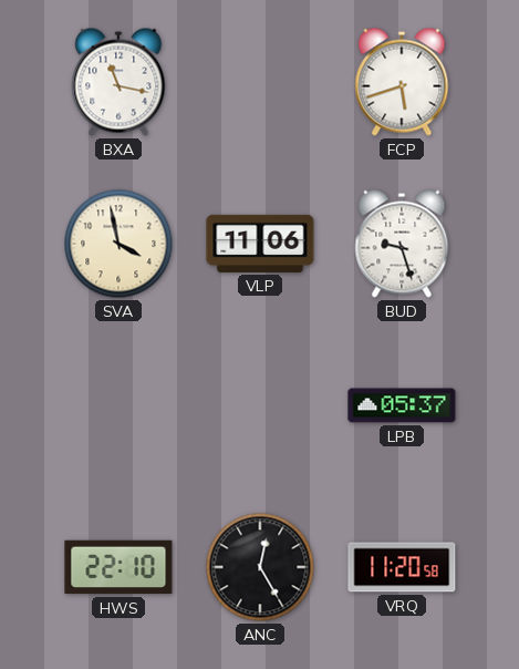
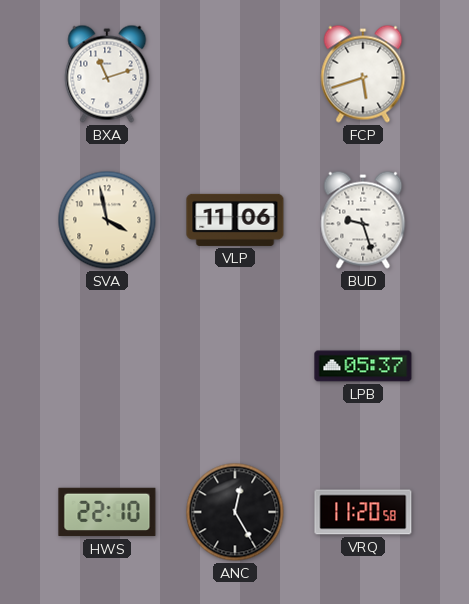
BXA: 11:17 -> 11:12 (107, 74)
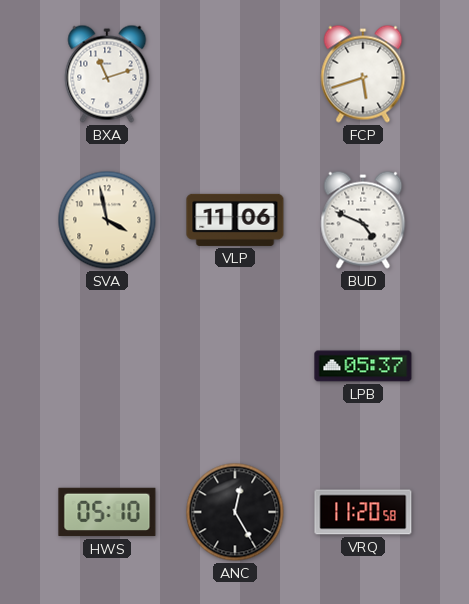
BUD: 9:27 -> 4:49 (363, 220)
HWS: 22:10 -> 05:10 (107, 512)
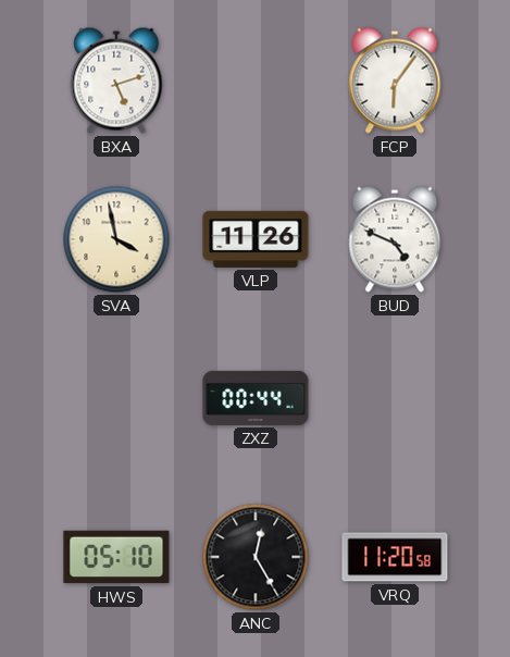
BXA: 11:12 -> 5:12 (116, 80)
FCP: 5:42 -> 6:06 (395, 80)
VLP: 11:06 -> 11:26 (256, 239)
ZXZ: none -> 00:44 (256, 398)
LPB: 05:37 -> none (363, 366)
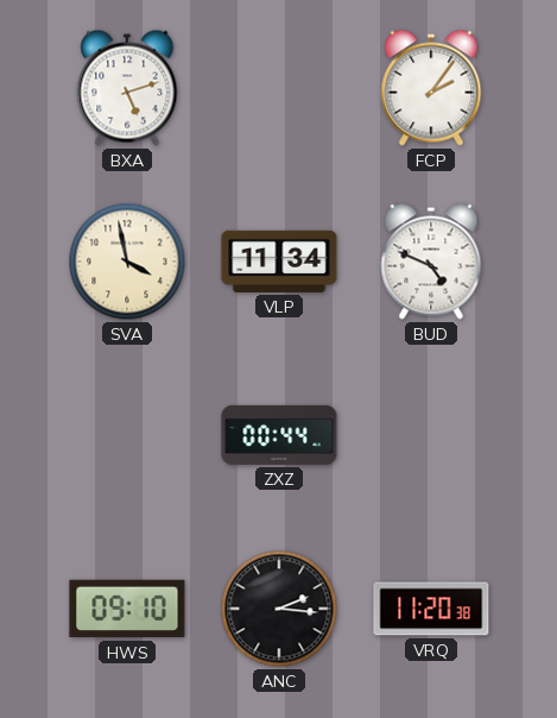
FCP: 6:06 -> 2:06 (431, 88)
VLP: 11:26 -> 11:34 (279, 262)
HWS: 05:10 -> 09:10 (127, 609)
ANC: 12:25 -> 2:16 (279, 609)
VRQ: 11:20:58 -> 11:20:38 (431, 609)
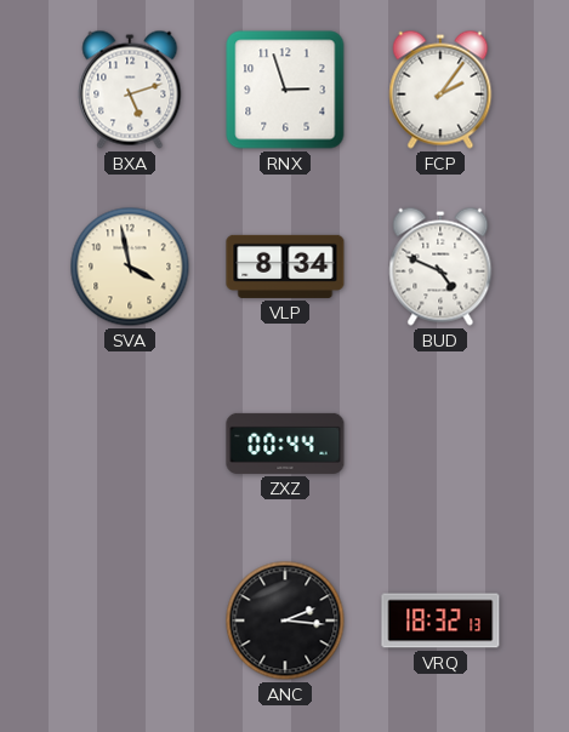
RNX: none -> 2:57 (285, 90)
VLP: 11:34 -> 8:34 (285, 267)
HWS: 09:10 -> none (127, 609)
VRQ: 11:20 -> 18:32 (440, 621)
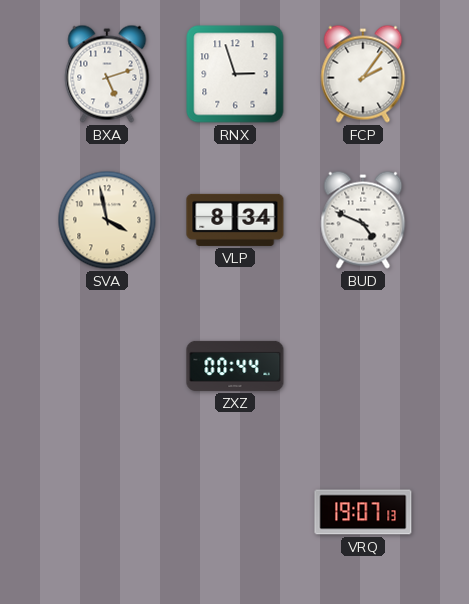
ANC: 2:16 -> none (285, 621)
VRQ: 18:32 -> 19:07 (363, 512)
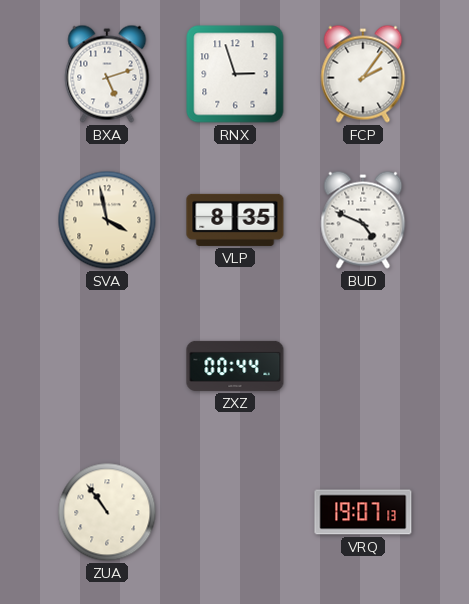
VLP: 8:34 -> 8:35 (235, 220)
ZUA: none -> 10:54 (107, 512)
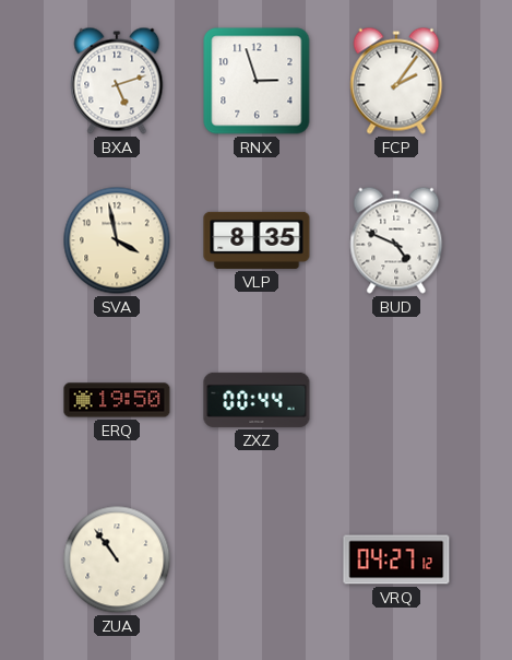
ERQ: none -> 19:50 (117, 400)
VRQ: 19:07 -> 04:27 (396, 559)
